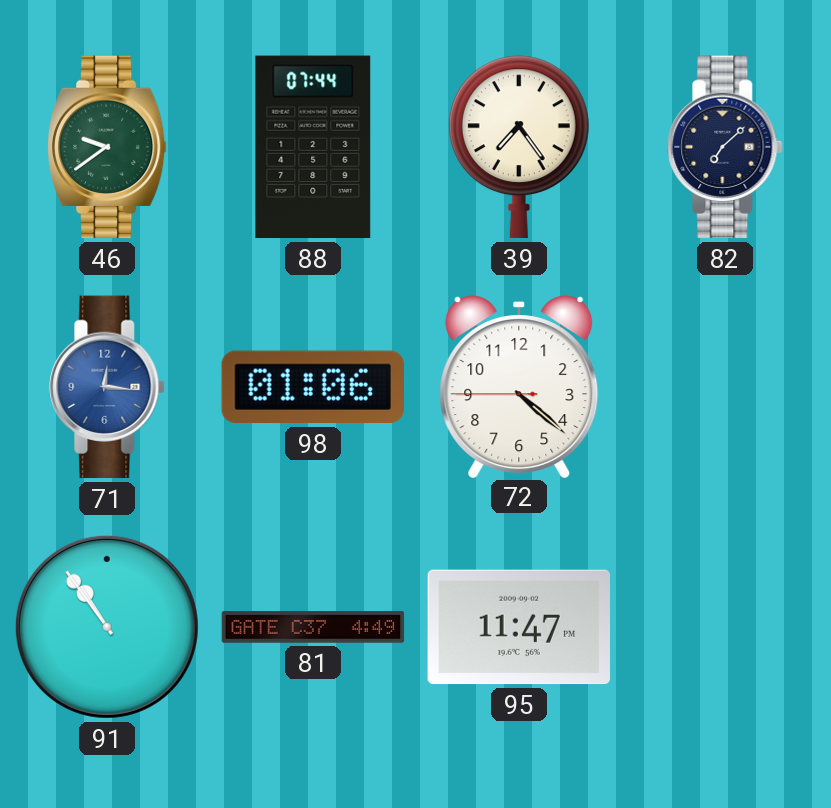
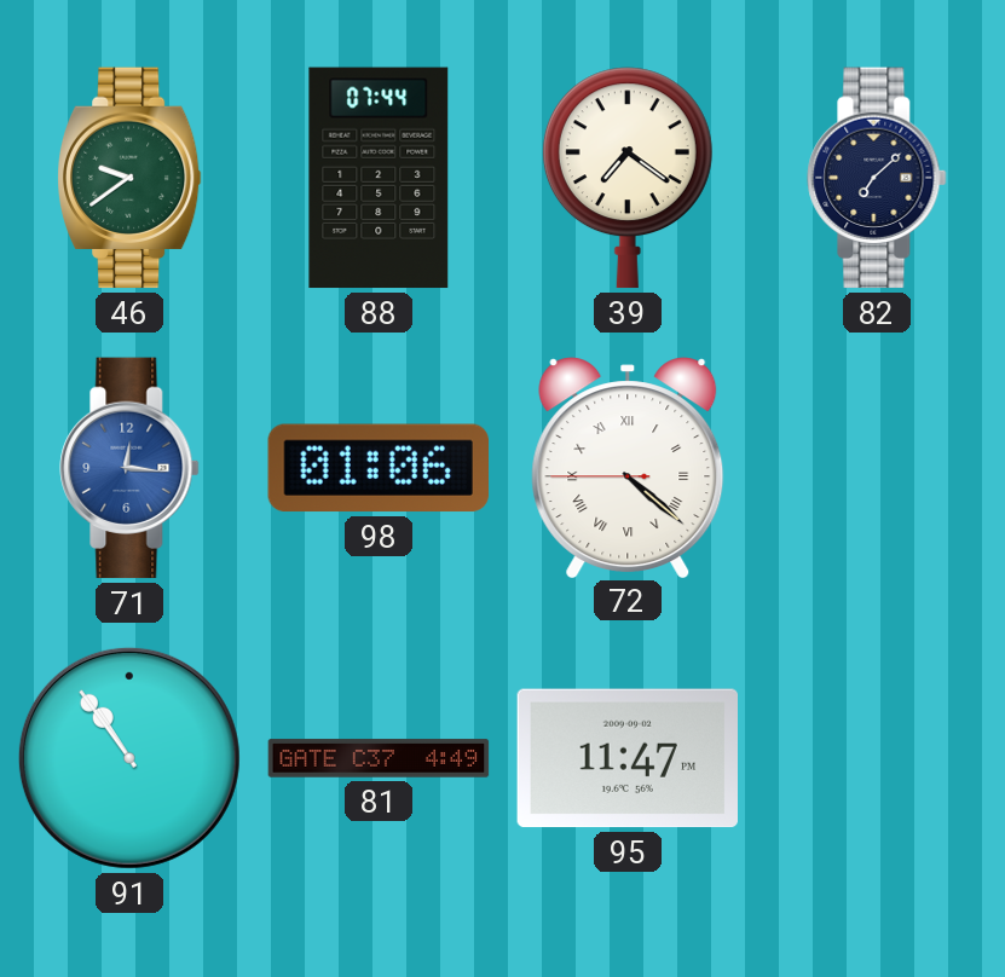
39: 7:24 -> 7:21 (628, 178)
72 numerals: Arabic -> Roman (628, 467)
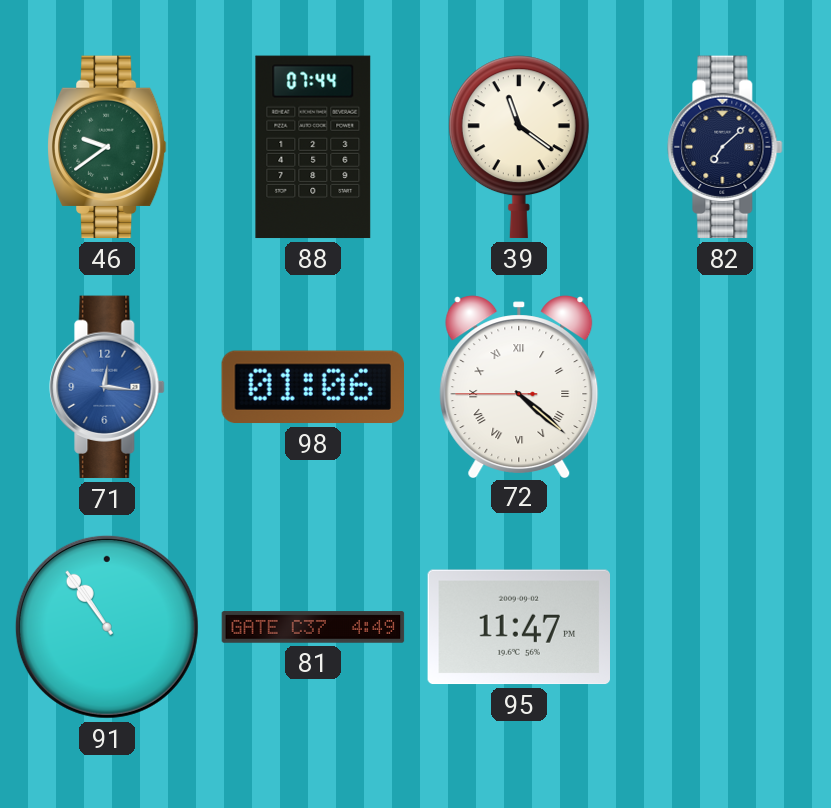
39: 7:21 -> 11:21 (519, 147)
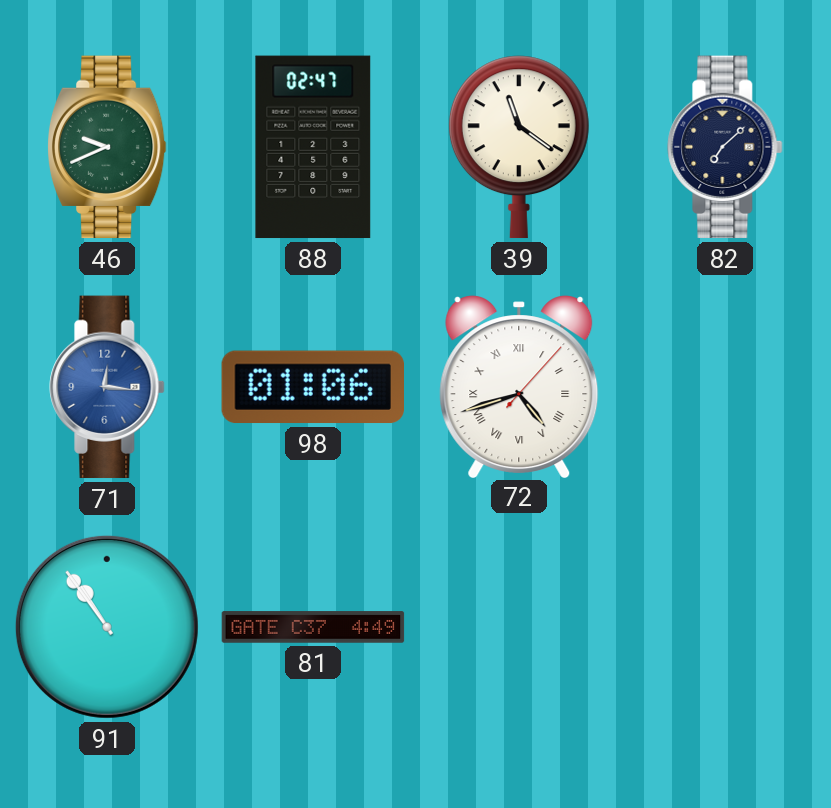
46: 9:39 -> 9:41 (107, 147)
88: 07:44 -> 02:47 (313, 147)
72: 4:21 -> 4:42 (519, 386)
95: 11:47 -> none (519, 627)
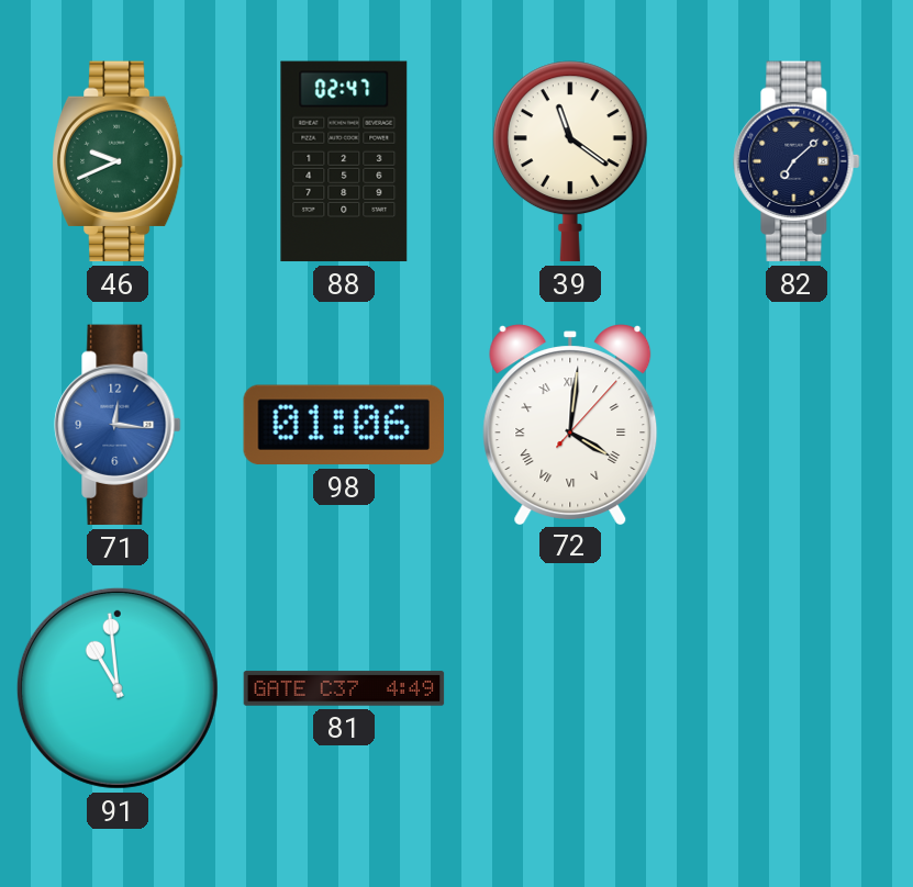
72: 4:42 -> 4:01 (570, 424)
91: 10:54 -> 10:59 (118, 688)
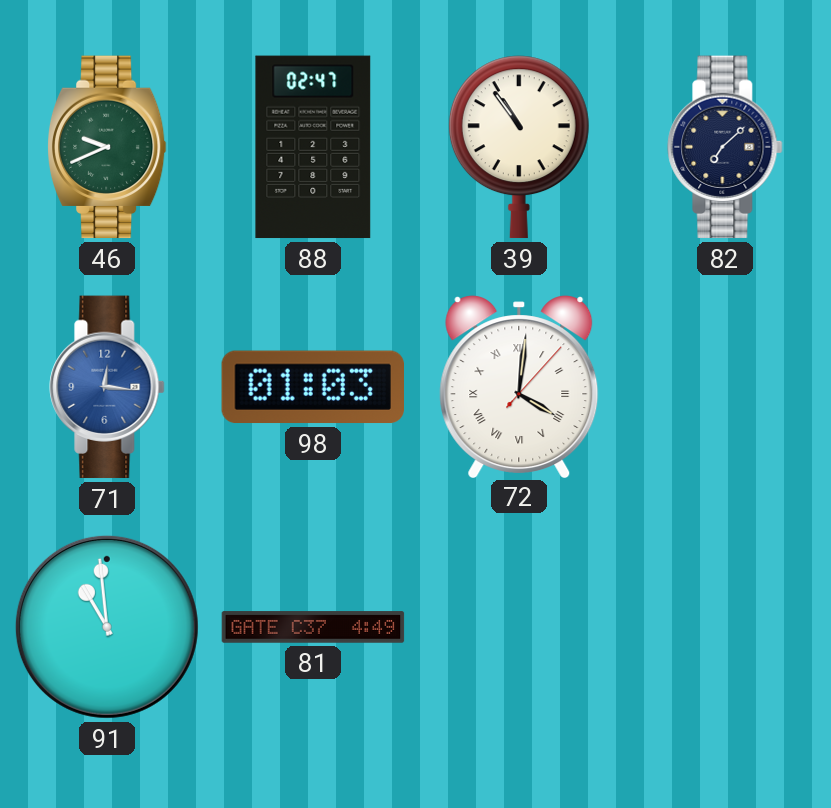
39: 11:21 -> 10:54 (519, 147)
98: 01:06 -> 01:03 (312, 387)
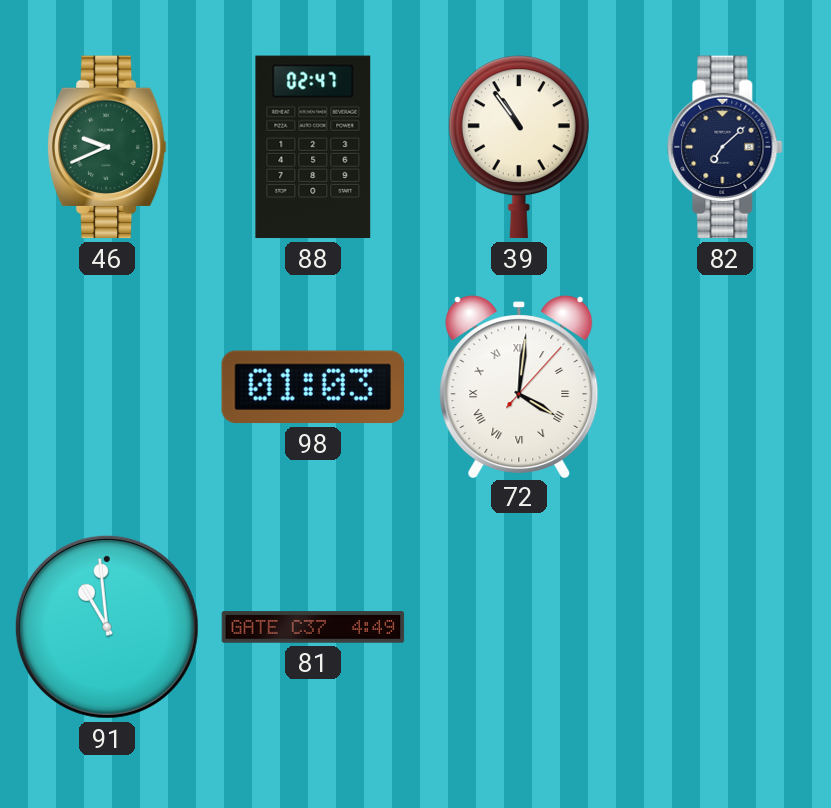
71: 12:16 -> none (107, 387)
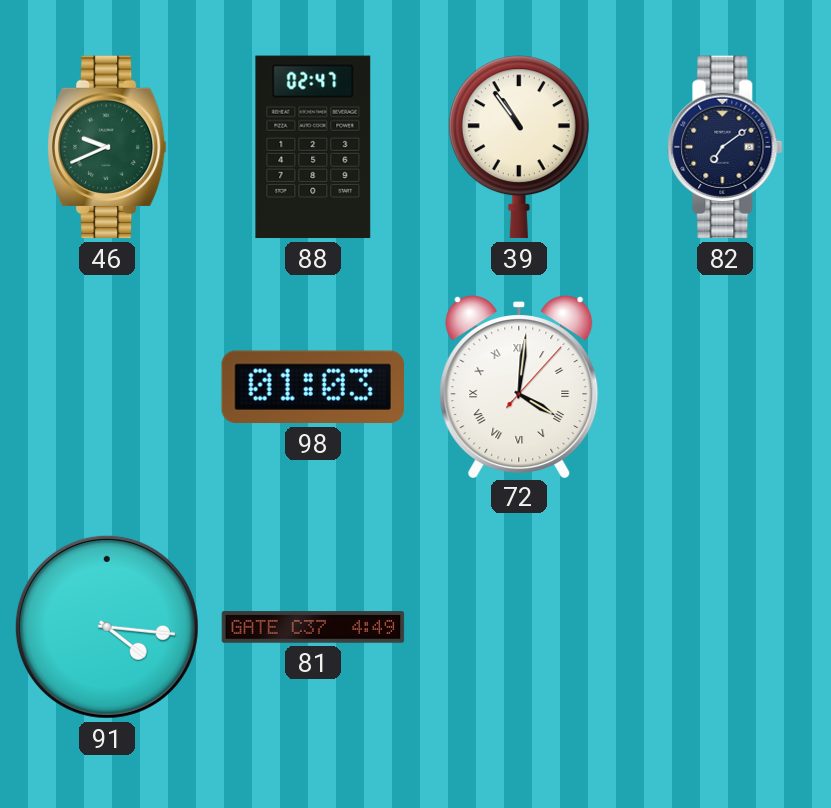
82: 7:08 -> 7:09 (725, 147)
91: 10:59 -> 4:16 (107, 627)
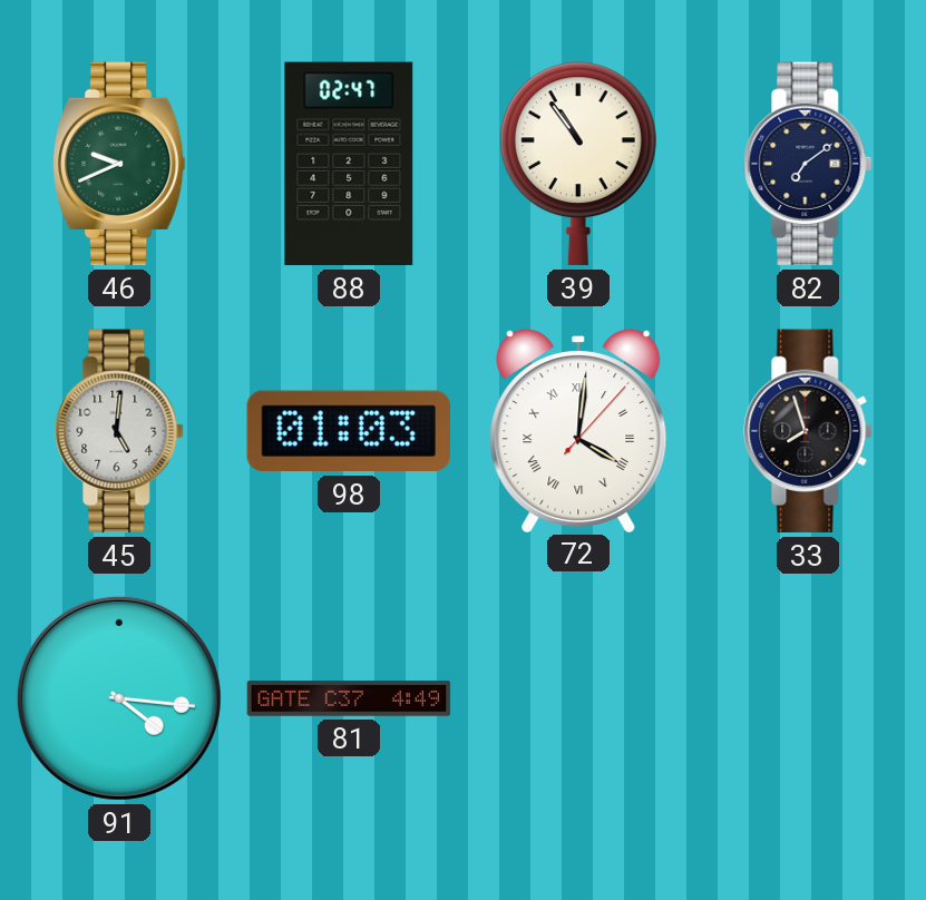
45: none -> 5:01 (119, 431)
33: none -> 7:57 (808, 431)
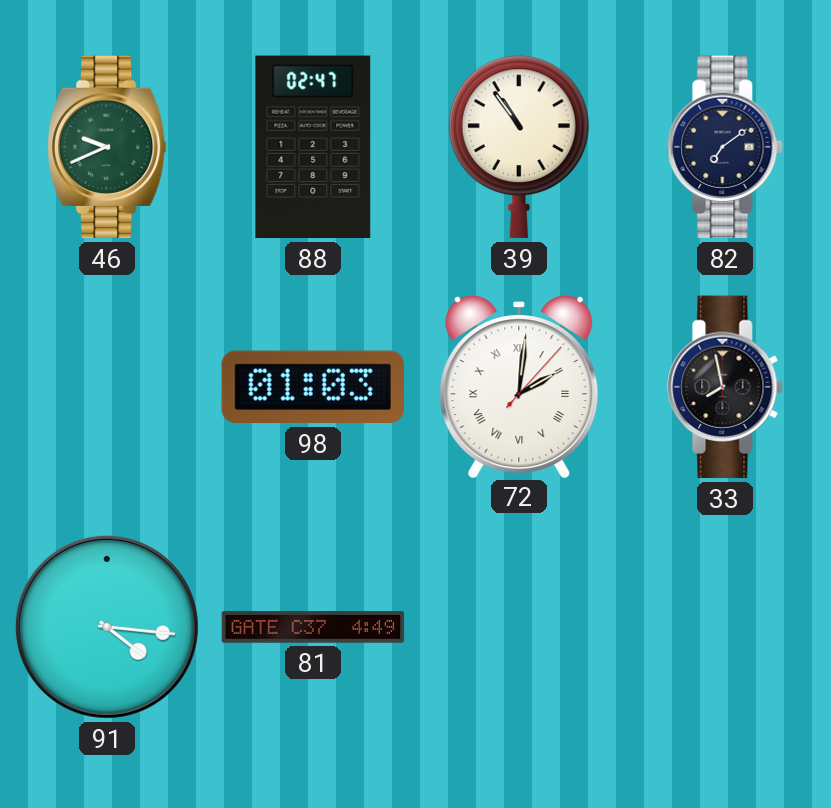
45: 5:01 -> none (119, 431)
72: 4:01 -> 2:01 (519, 386)
33: 7:57 -> 7:58 (725, 387)
